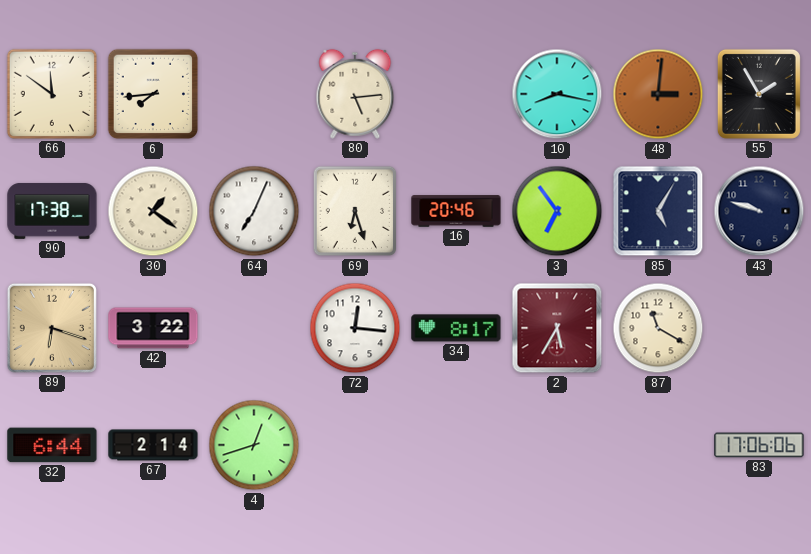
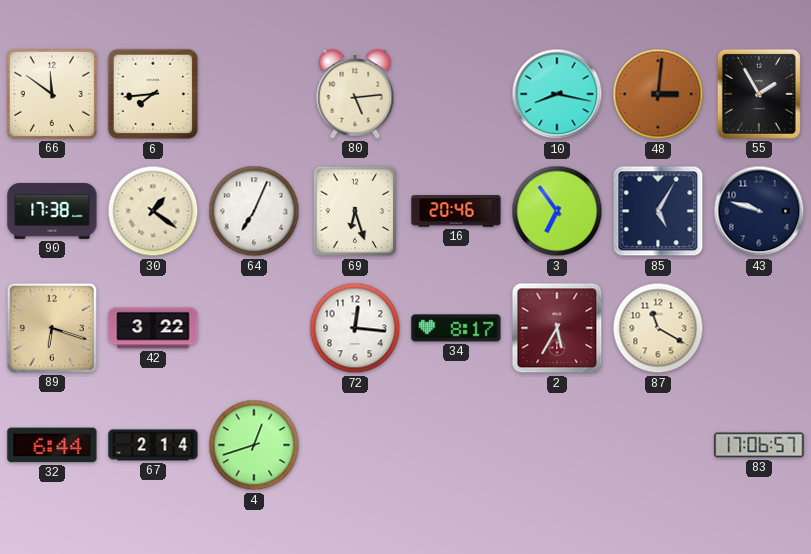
83: 17:06:06 -> 17:06:57 (759, 445)
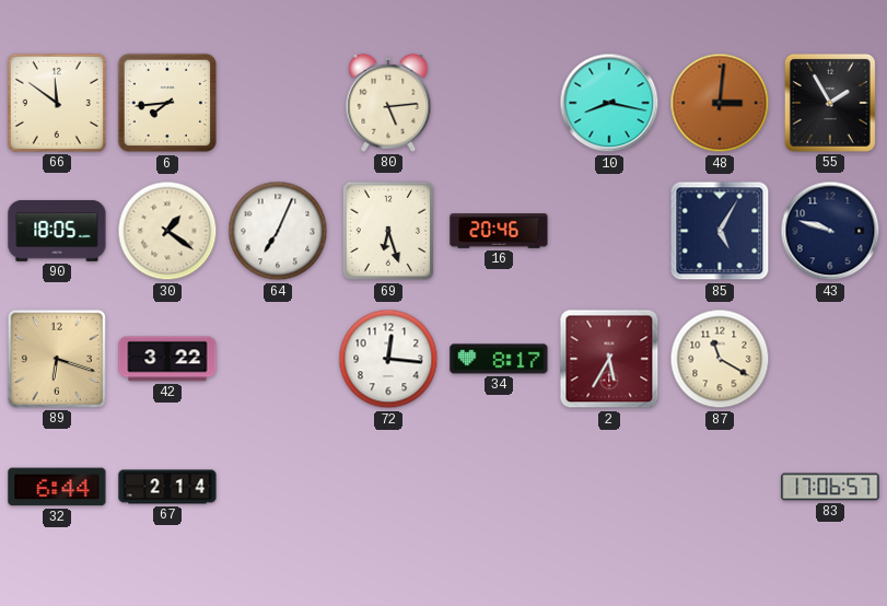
90: 17:38 -> 18:05 (57, 231)
3: 6:54 -> none (557, 211)
4: 12:42 -> none (254, 445)
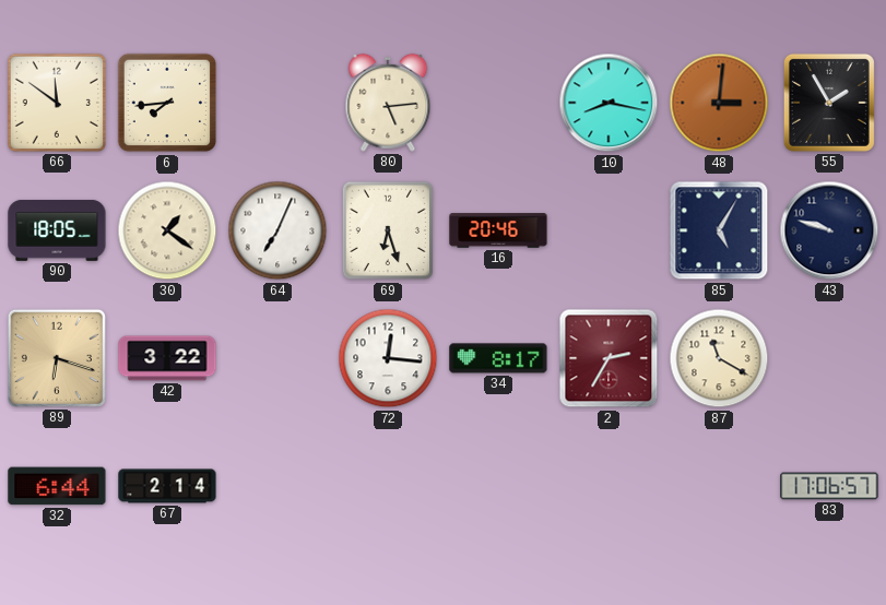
2: 5:35 -> 2:35 (609, 358)
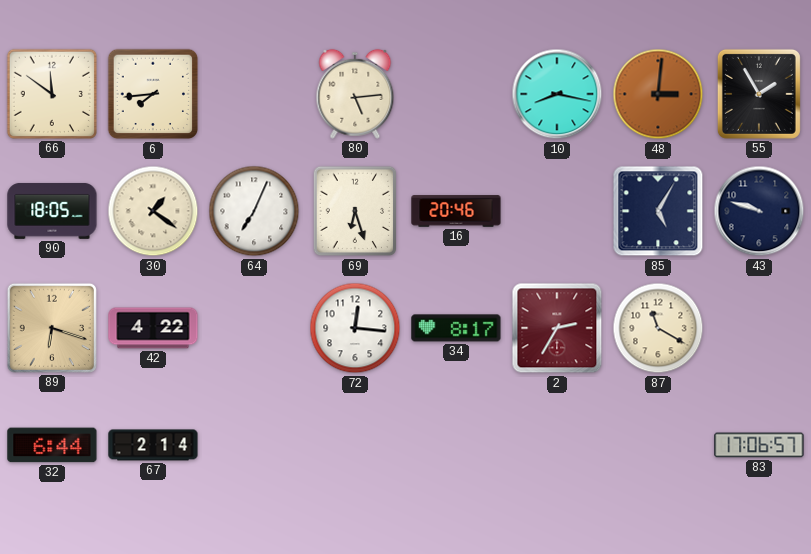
42: 3:22 -> 4:22 (153, 328)
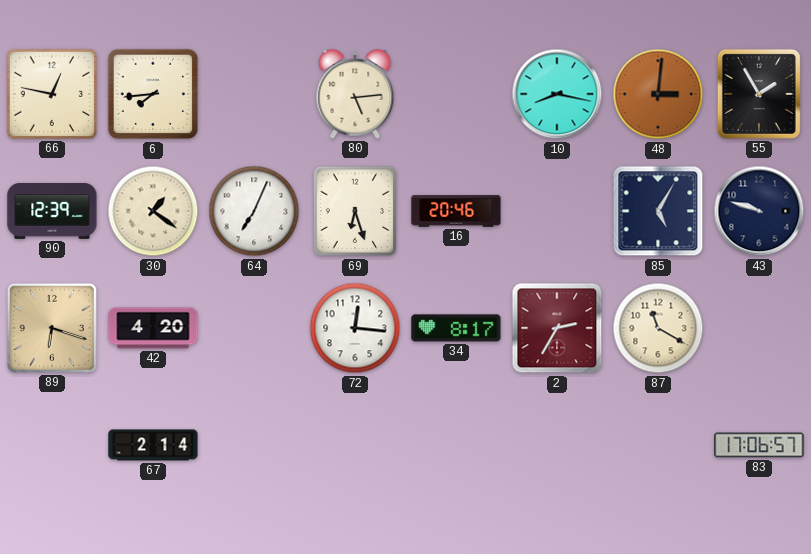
66: 11:51 -> 12:47 (52, 94)
90: 18:05 -> 12:39 (52, 211)
42: 4:22 -> 4:20 (153, 328)
32: 6:44 -> none (52, 445)
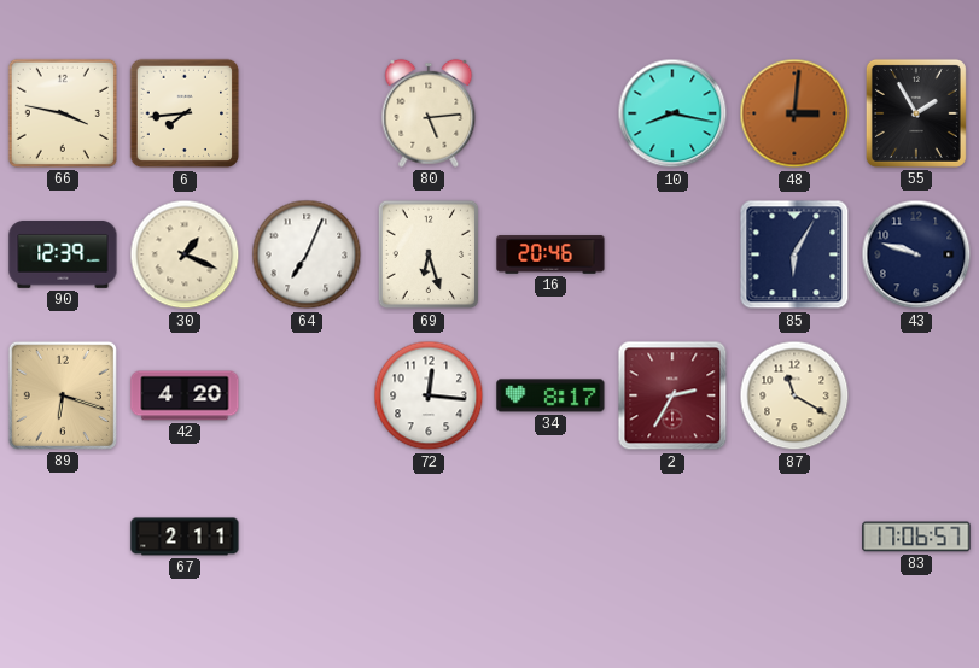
66: 12:47 -> 3:47 (63, 113)
30: 1:21 -> 1:19 (185, 254)
85: 5:05 -> 6:05 (794, 254)
67: 2:14 -> 2:11 (185, 537)
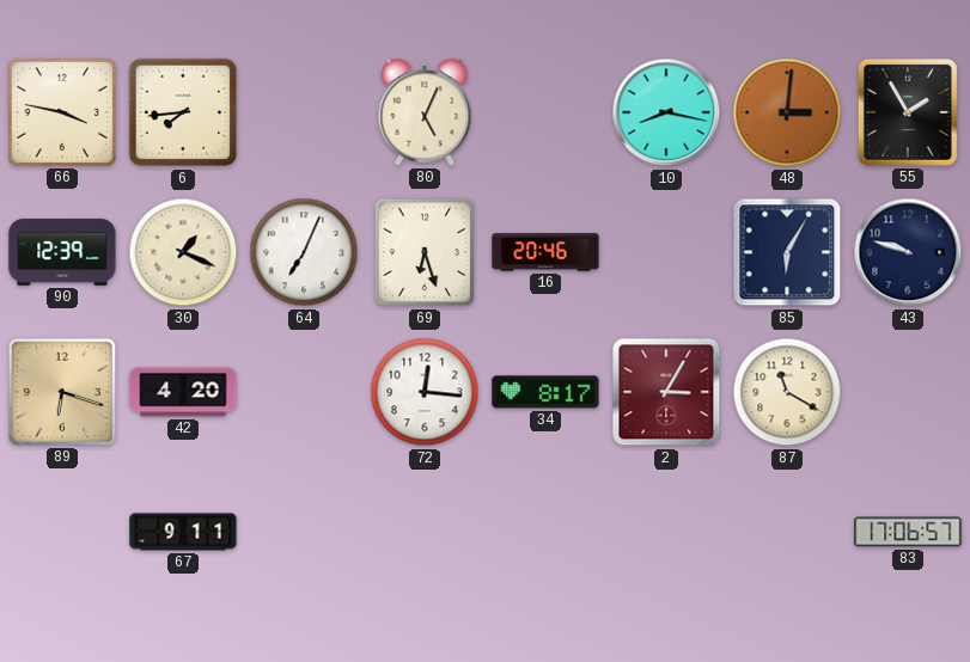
80: 5:14 -> 5:04 (425, 112)
2: 2:35 -> 3:05 (666, 392)
67: 2:11 -> 9:11 (183, 532)
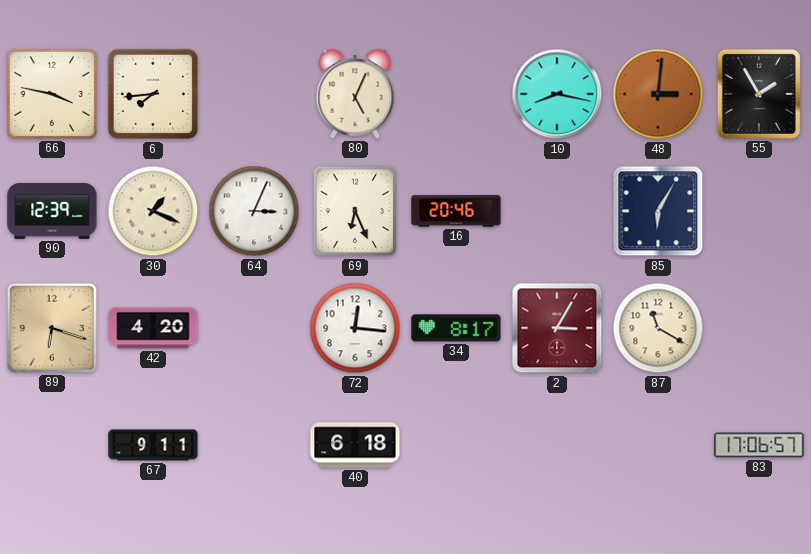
64: 7:04 -> 3:04 (254, 211)
69: 6:27 -> 6:26 (355, 211)
43: 9:48 -> none (908, 252)
40: none -> 6:18 (355, 445)
